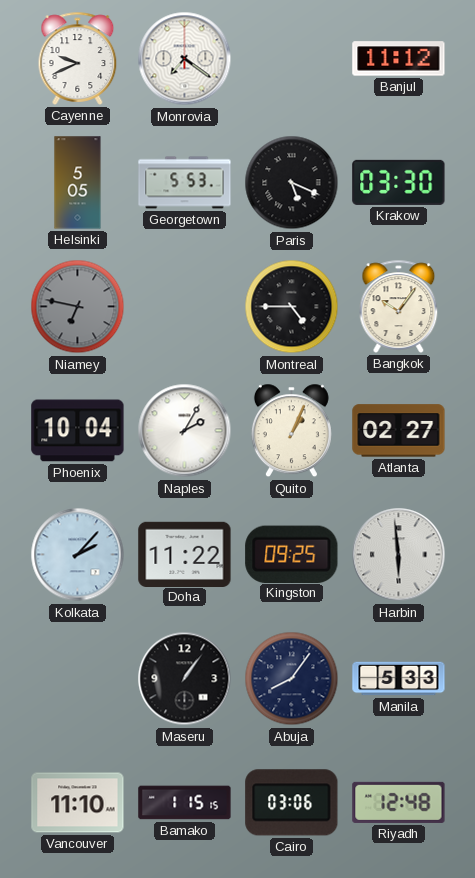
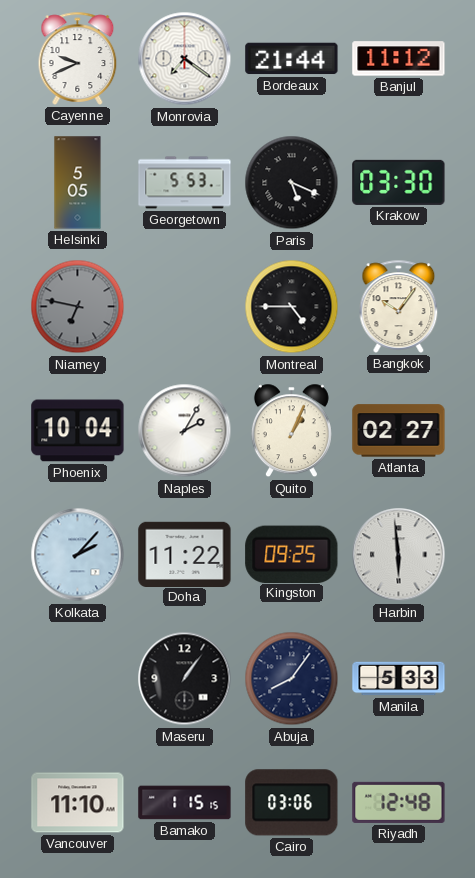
Bordeaux: none -> 21:44 (292, 59)
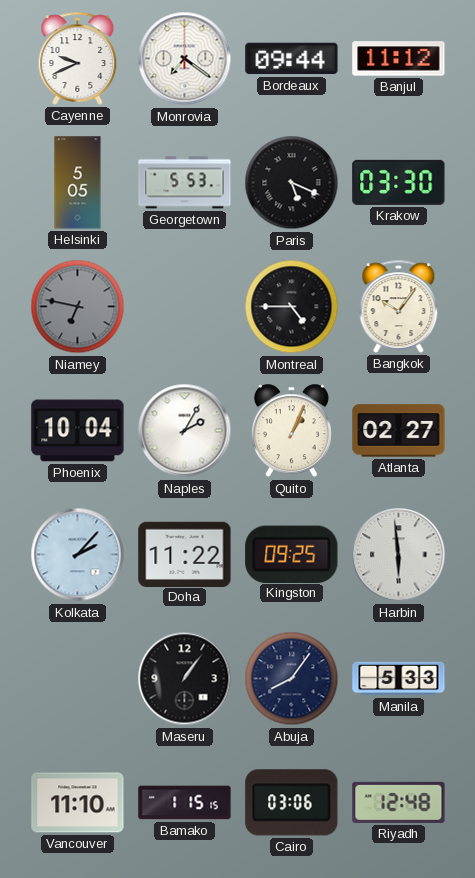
Bordeaux: 21:44 -> 09:44 (292, 59)
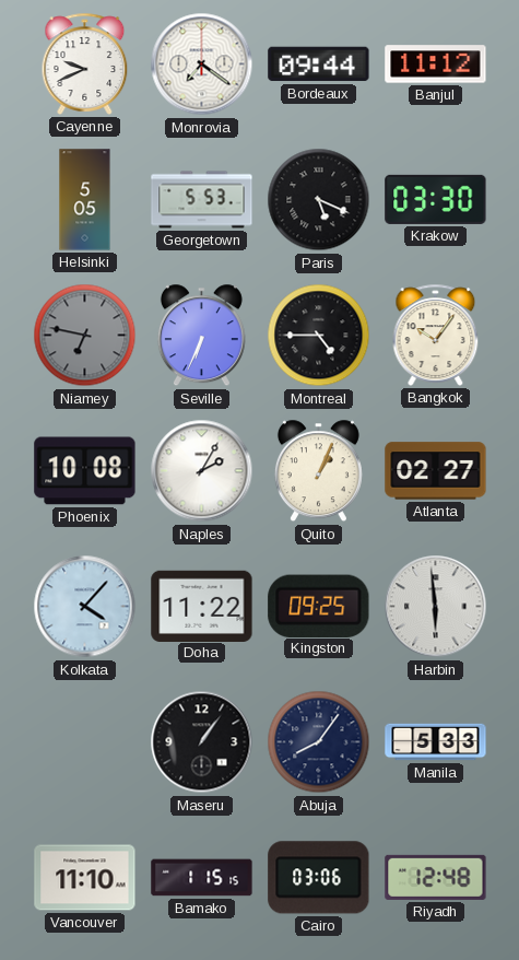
Seville: none -> 6:34 (201, 336)
Phoenix: 10:04 -> 10:08 (85, 471)
Kolkata: 2:07 -> 4:07 (85, 607)
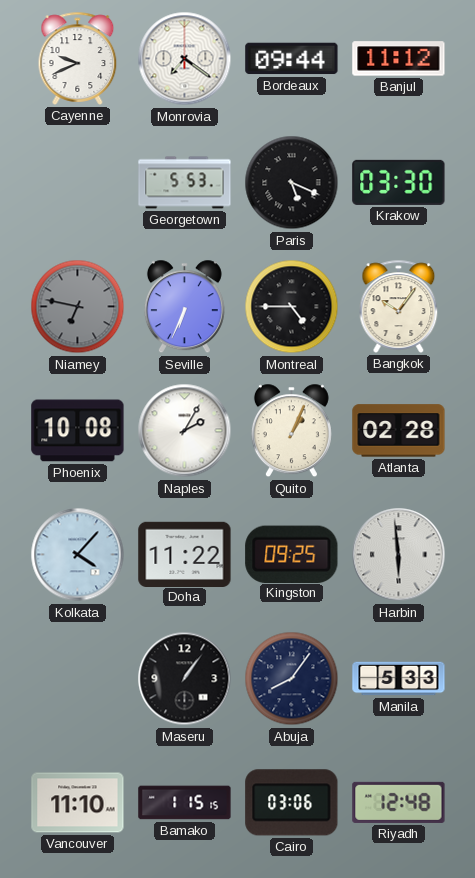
Helsinki: 5:05 -> none (85, 200)
Atlanta: 02:27 -> 02:28 (399, 431)
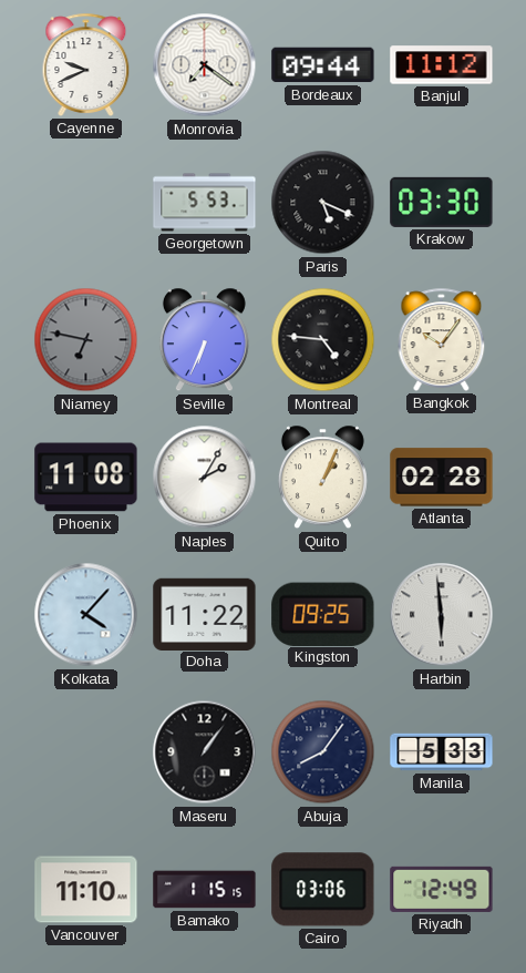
Montreal: 4:45 -> 4:46 (323, 340)
Phoenix: 10:08 -> 11:08 (86, 478)
Riyadh: 12:48 -> 12:49 (442, 889)
